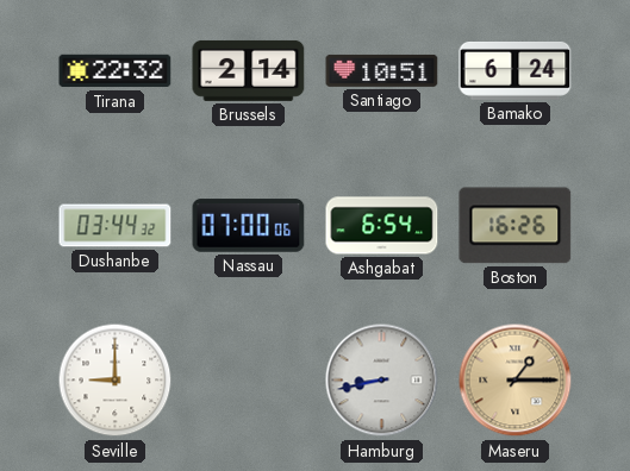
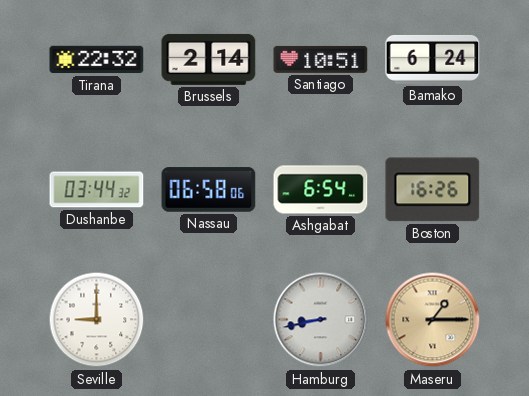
Nassau: 07:00 -> 06:58 (209, 190)
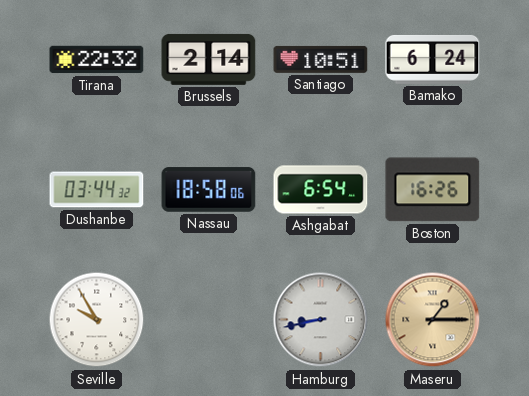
Nassau: 06:58 -> 18:58 (209, 190)
Seville: 9:00 -> 9:55 (97, 320)
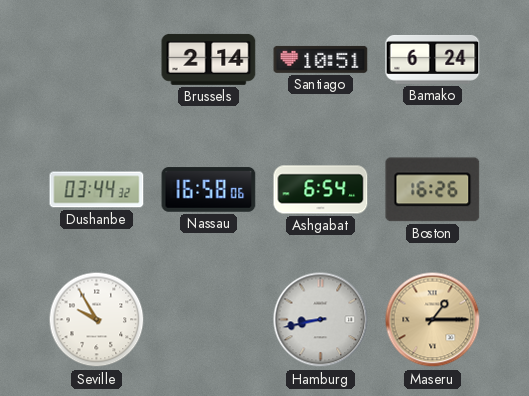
Tirana: 22:32 -> none (97, 60)
Nassau: 18:58 -> 16:58 (209, 190)
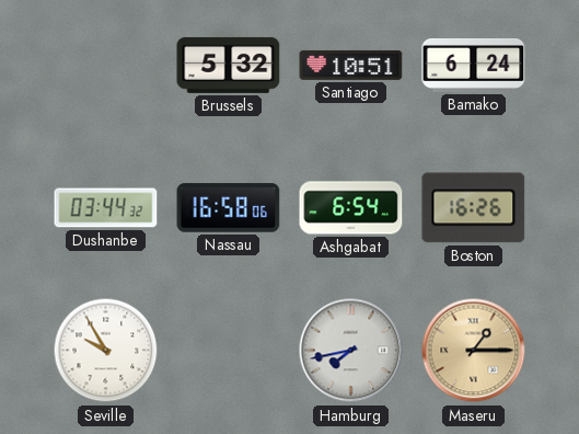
Brussels: 2:14 -> 5:32 (229, 65)
Hamburg: 8:43 -> 7:43 (351, 351)
